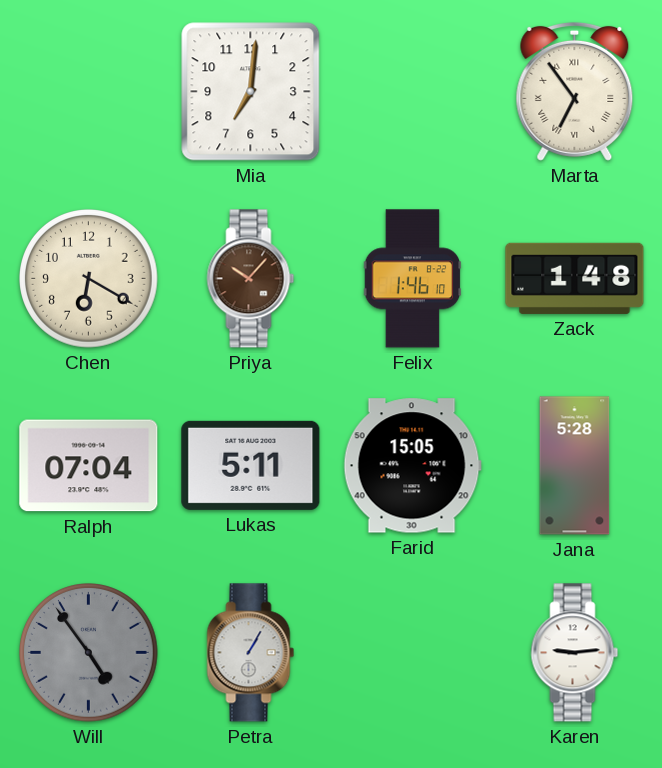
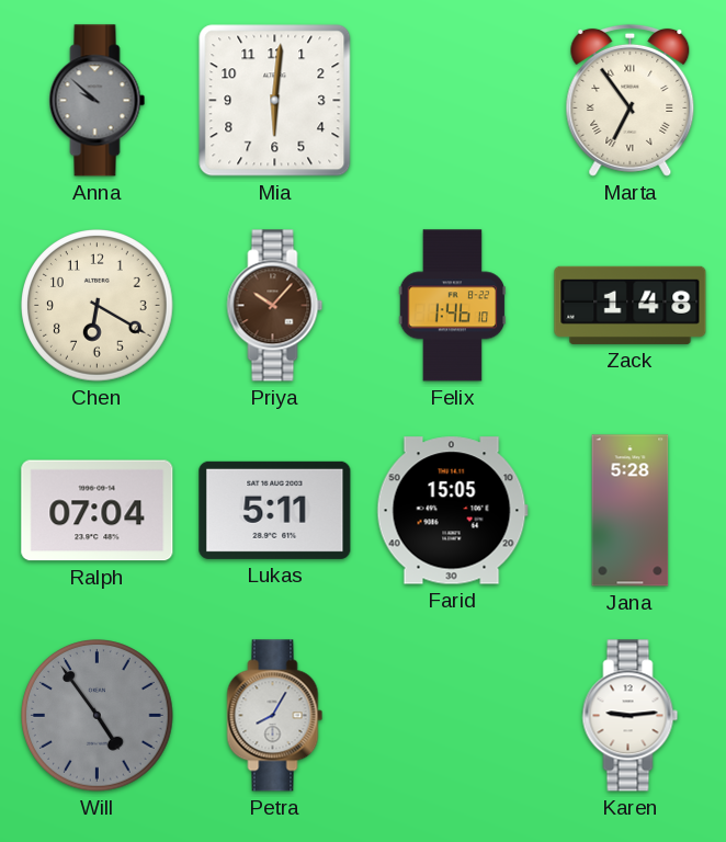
Anna: none -> 9:52 (98, 101)
Mia: 7:01 -> 6:01 (275, 101)
Petra: 1:05 -> 8:05 (275, 716)
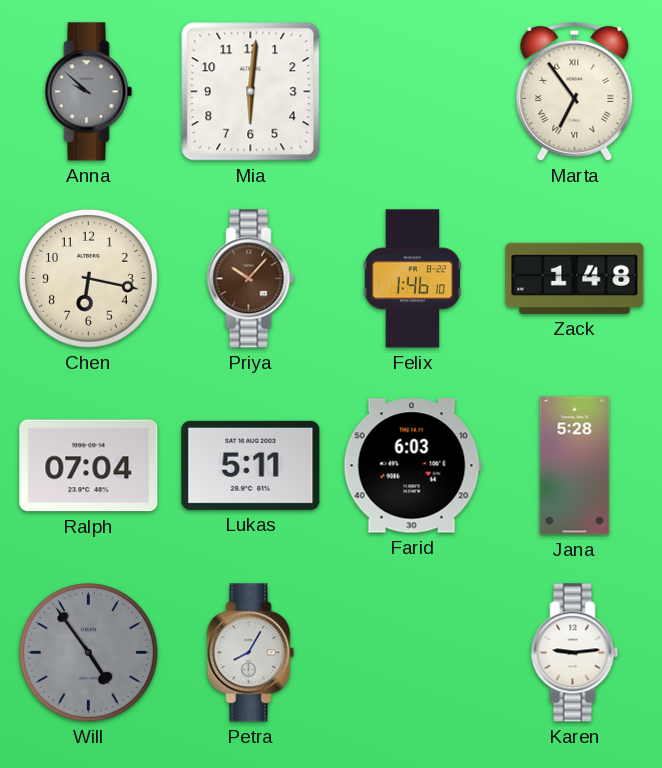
Chen: 6:20 -> 6:17 (89, 279)
Farid: 15:05 -> 6:03 (412, 466)
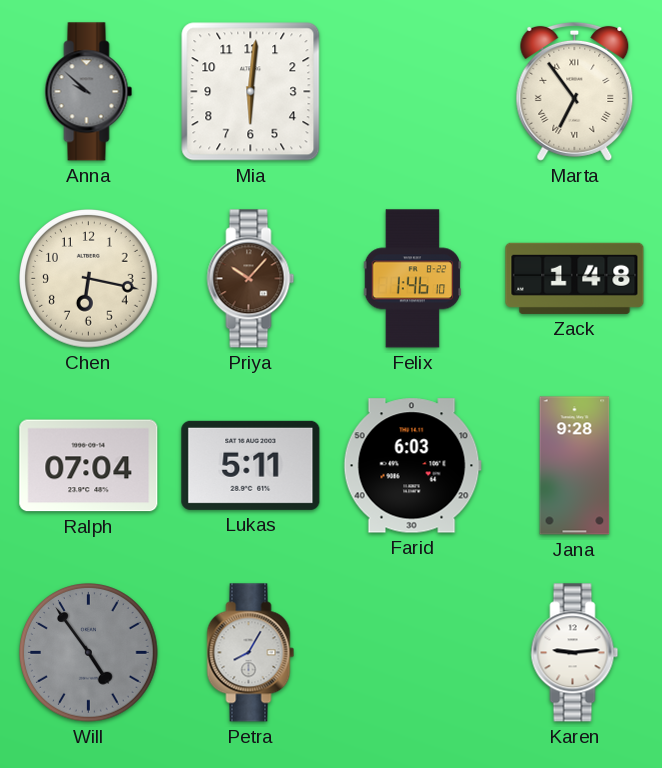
Jana: 5:28 -> 9:28 (575, 466)
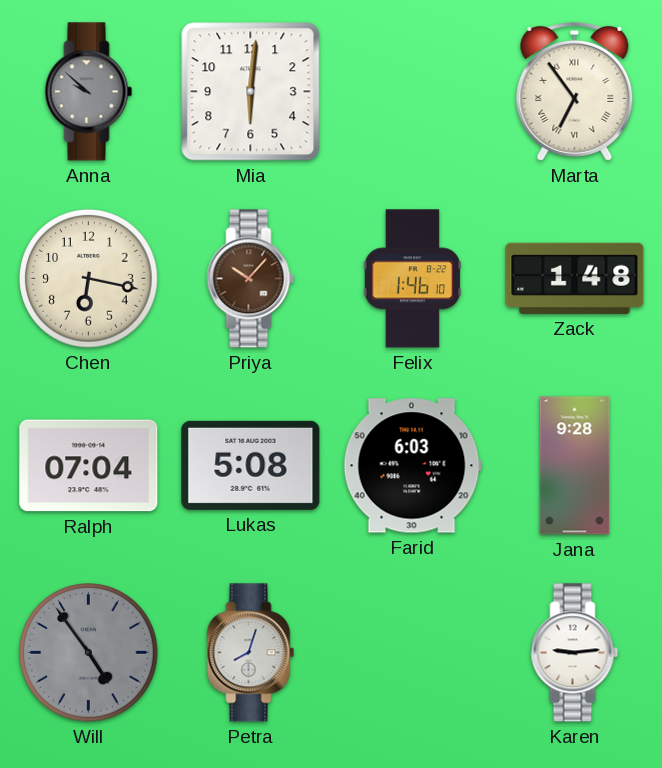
Lukas: 5:11 -> 5:08 (251, 465)
Petra: 8:05 -> 8:03 (251, 653)
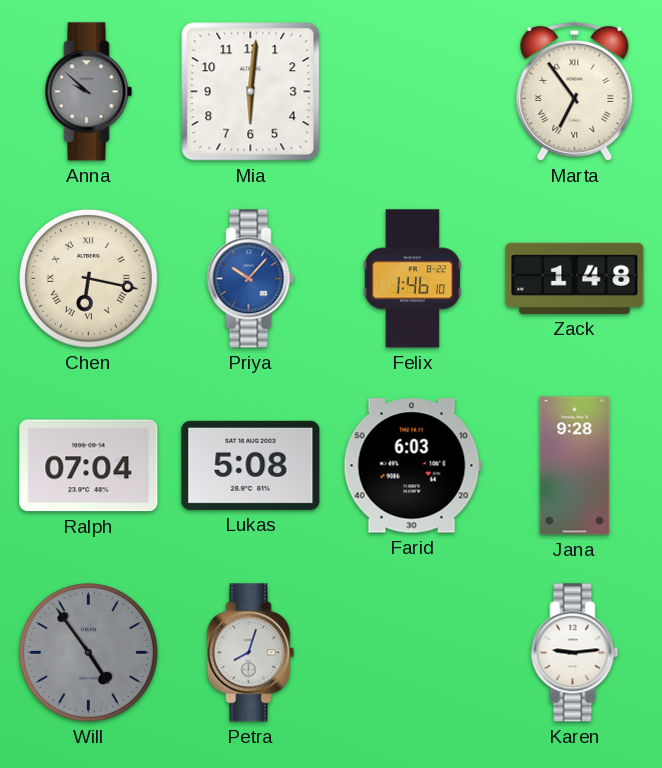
Chen numerals: Arabic -> Roman (89, 279)
Priya dial: brown -> blue (251, 279)
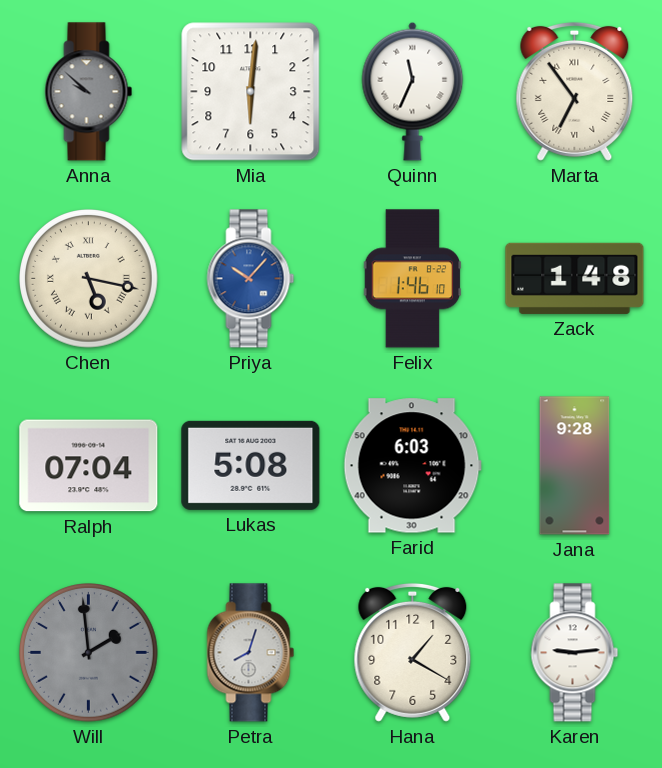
Quinn: none -> 11:34 (413, 91)
Chen: 6:17 -> 5:17 (89, 279)
Will: 4:54 -> 1:59 (89, 653)
Hana: none -> 1:20 (413, 652)
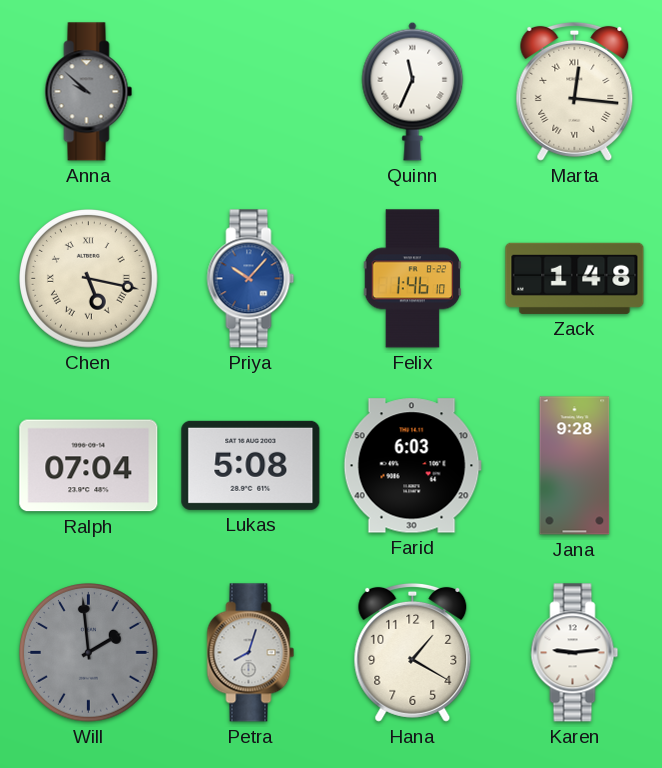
Mia: 6:01 -> none (251, 92)
Marta: 6:54 -> 12:16 (575, 91)
